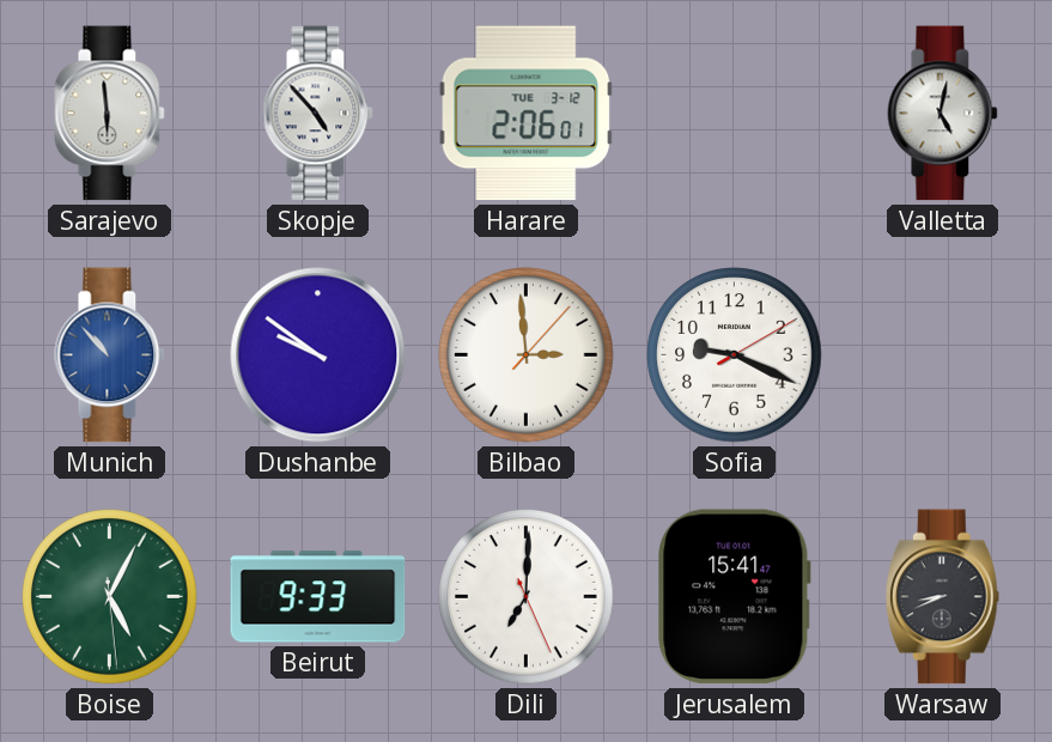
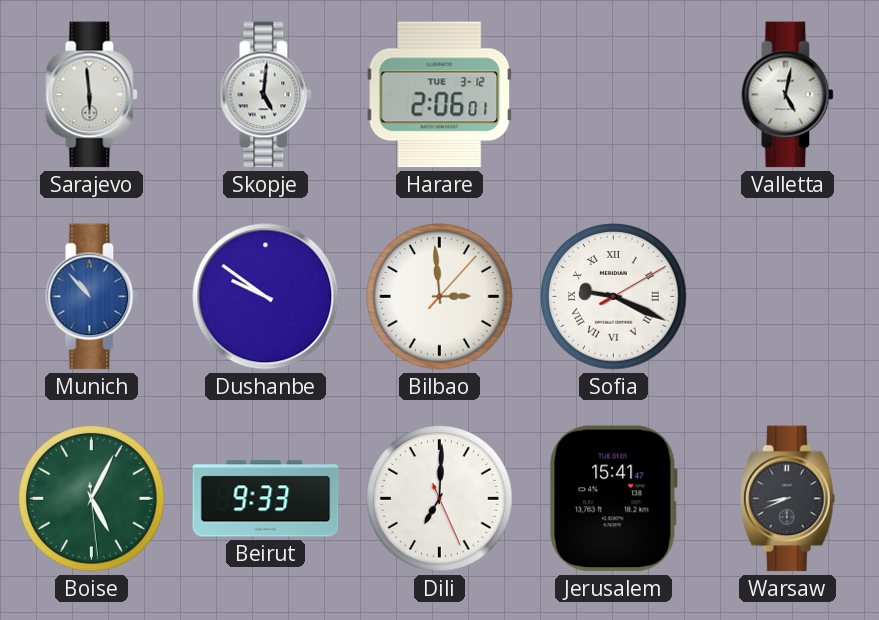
Skopje: 4:53 -> 5:01 (266, 95)
Sofia numerals: Arabic -> Roman (614, 297)
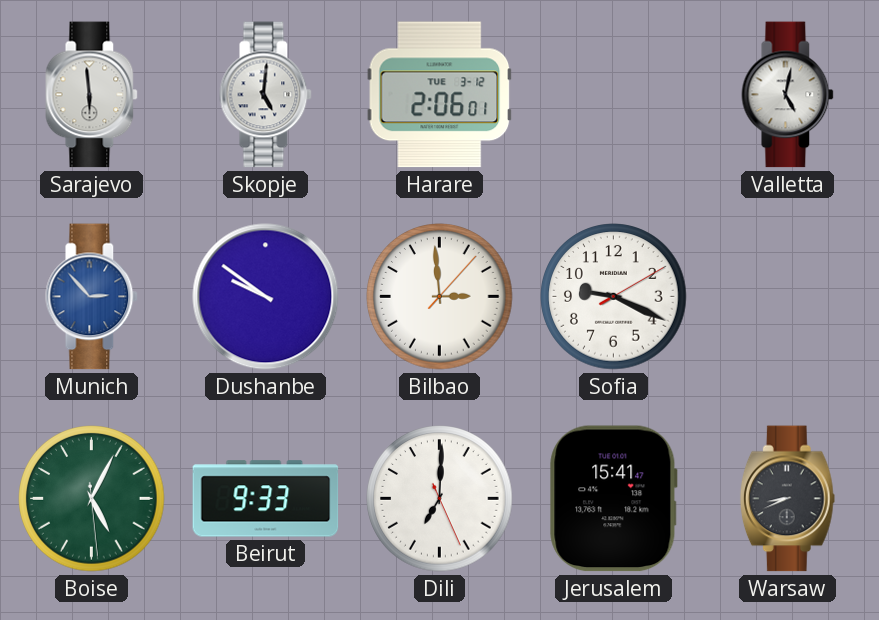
Munich: 10:53 -> 2:53 (92, 297)
Sofia numerals: Roman -> Arabic (614, 297)
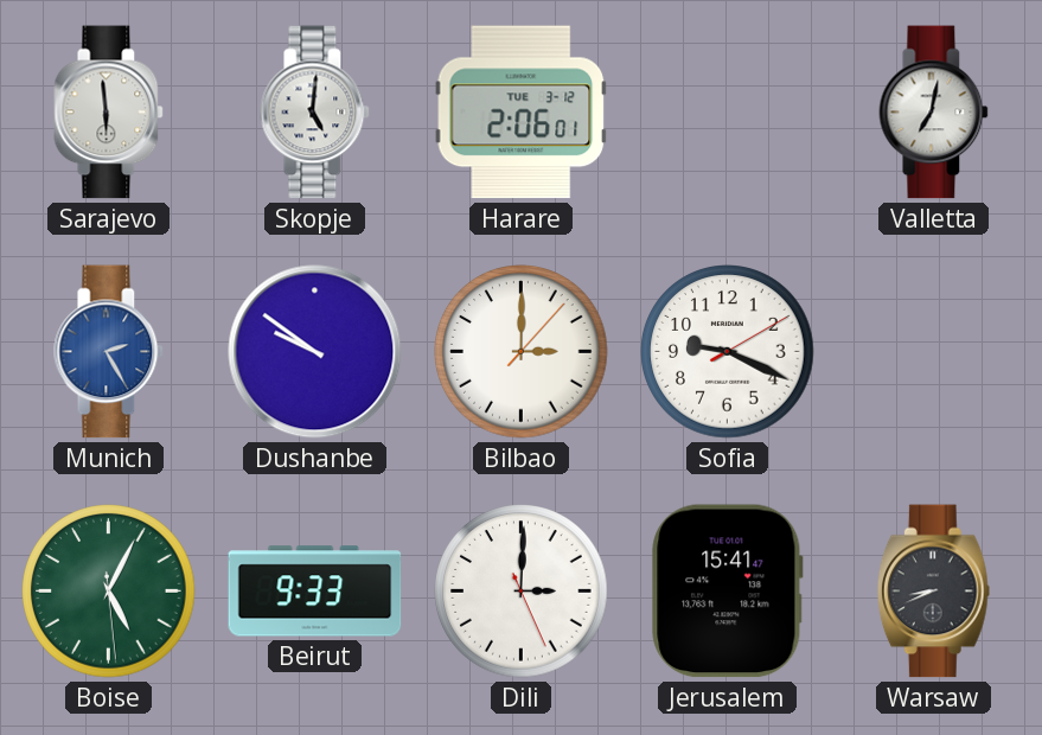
Valletta: 5:02 -> 7:02 (934, 113)
Munich: 2:53 -> 2:25 (109, 352)
Bilbao: 2:59 -> 3:00 (522, 352)
Dili: 7:00 -> 3:00 (522, 592)
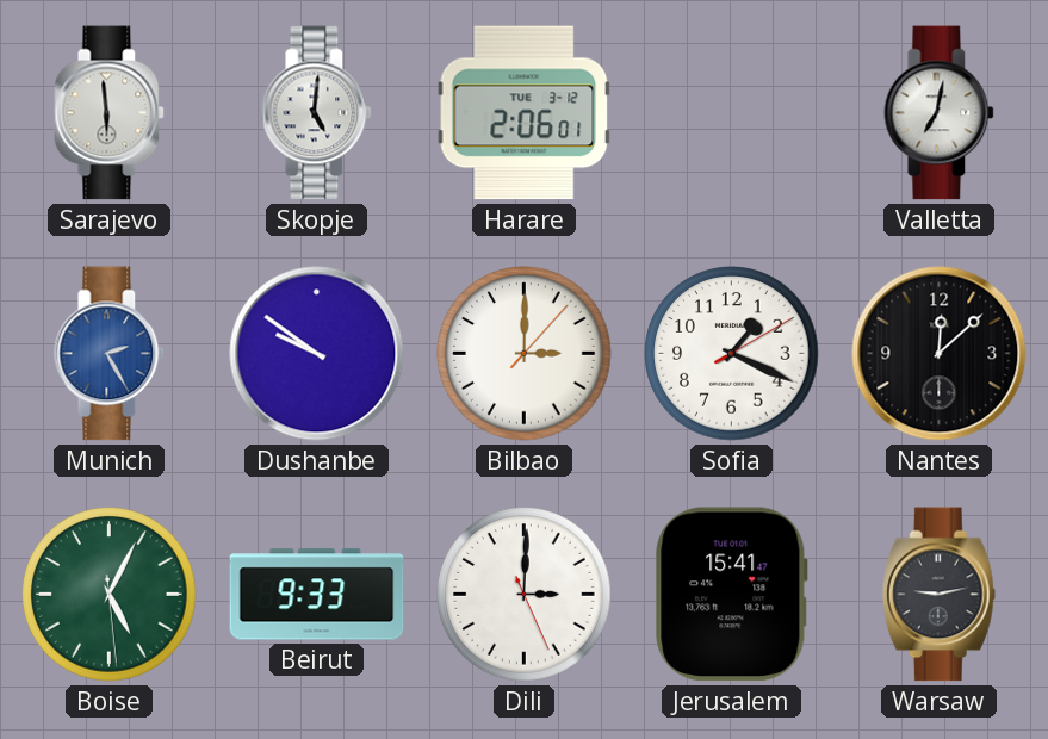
Sofia: 9:19 -> 1:19 (732, 354)
Nantes: none -> 12:08 (940, 354)
Warsaw: 8:41 -> 9:13 (938, 595)
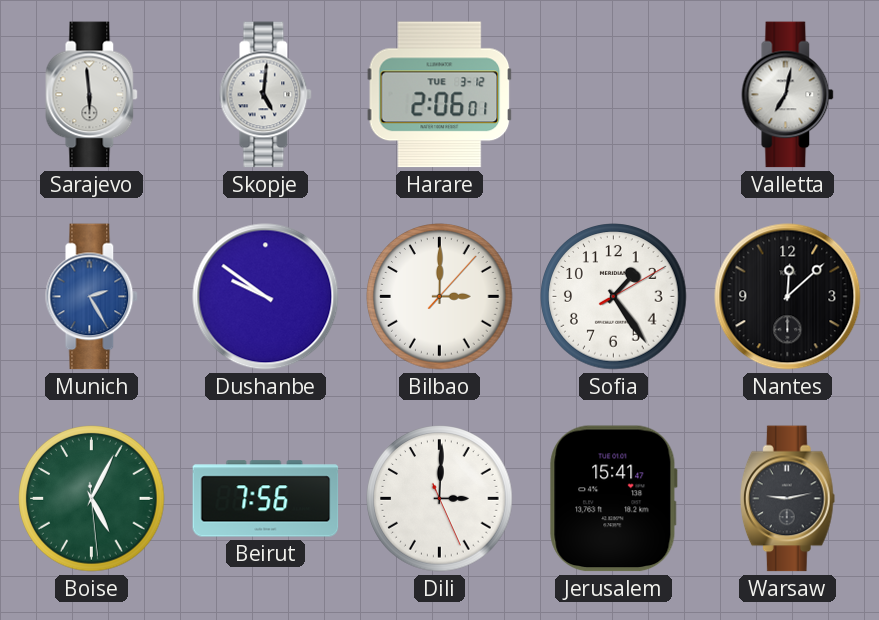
Sofia: 1:19 -> 1:24 (614, 297)
Beirut: 9:33 -> 7:56 (266, 499)
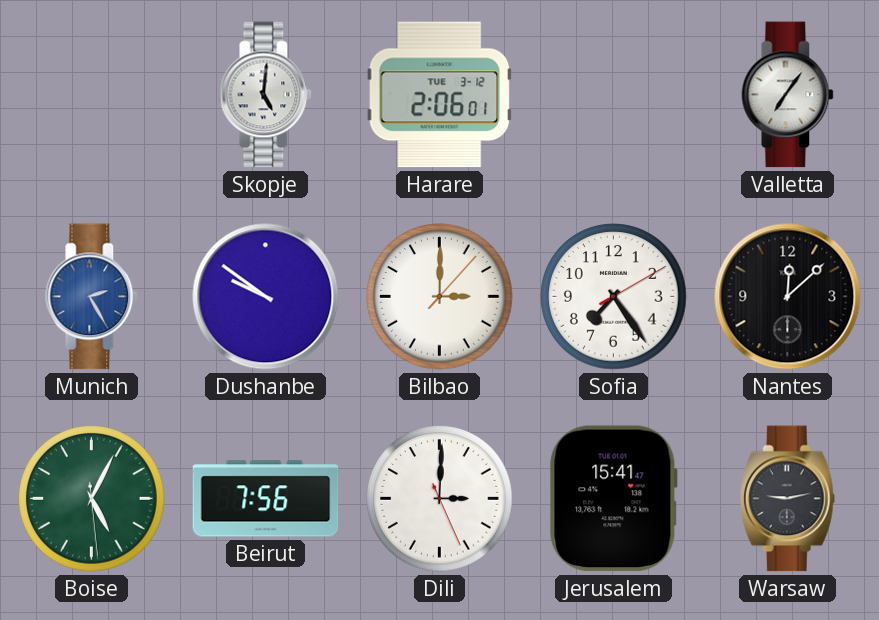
Sarajevo: 5:59 -> none (92, 95)
Valletta: 7:02 -> 7:06 (788, 95)
Sofia: 1:24 -> 7:24 (614, 297)
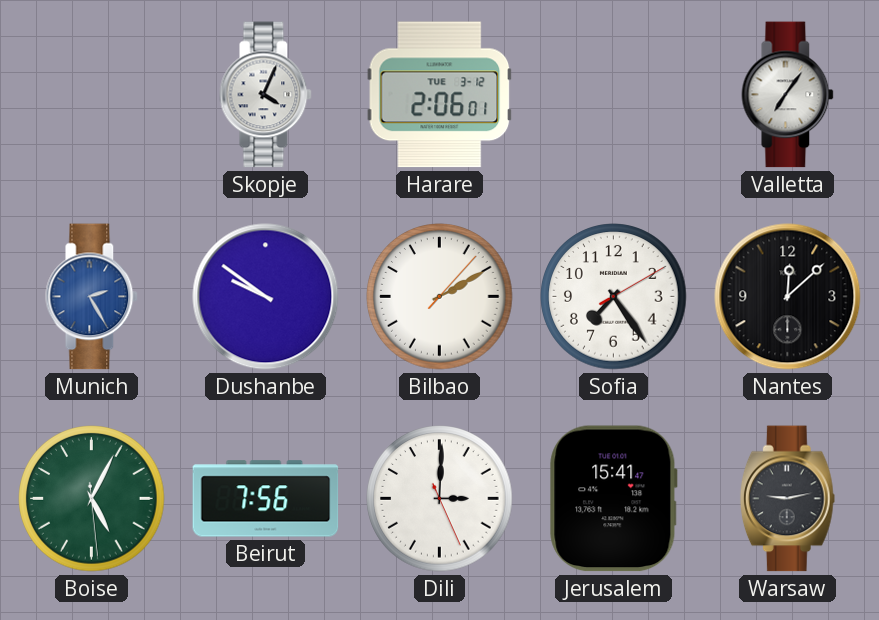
Skopje: 5:01 -> 4:04 (266, 95)
Bilbao: 3:00 -> 2:10 (440, 297)
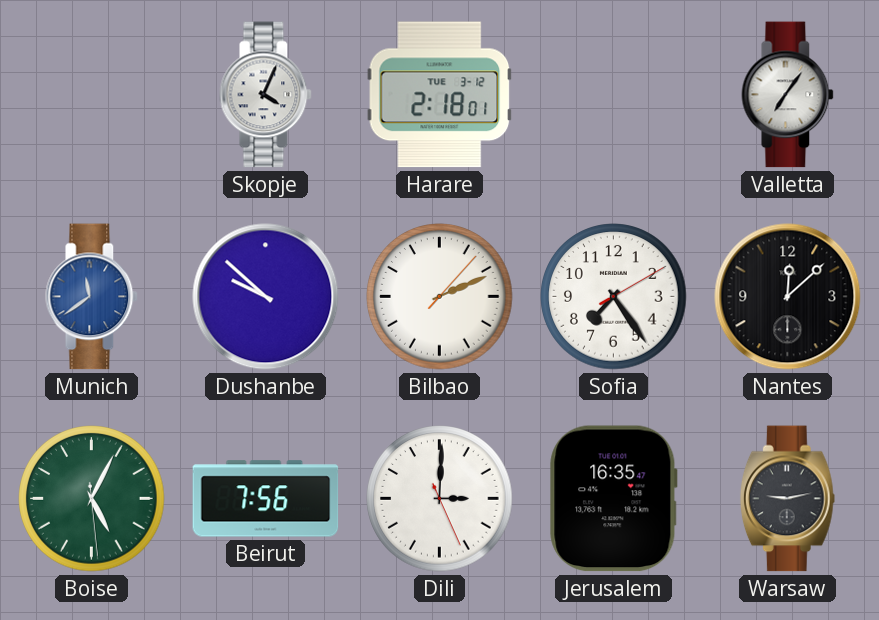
Harare: 2:06 -> 2:18 (440, 95)
Munich: 2:25 -> 11:39 (92, 297)
Dushanbe: 9:51 -> 9:52 (266, 297)
Bilbao: 2:10 -> 2:11 (440, 297)
Jerusalem: 15:41 -> 16:35 (614, 499)
